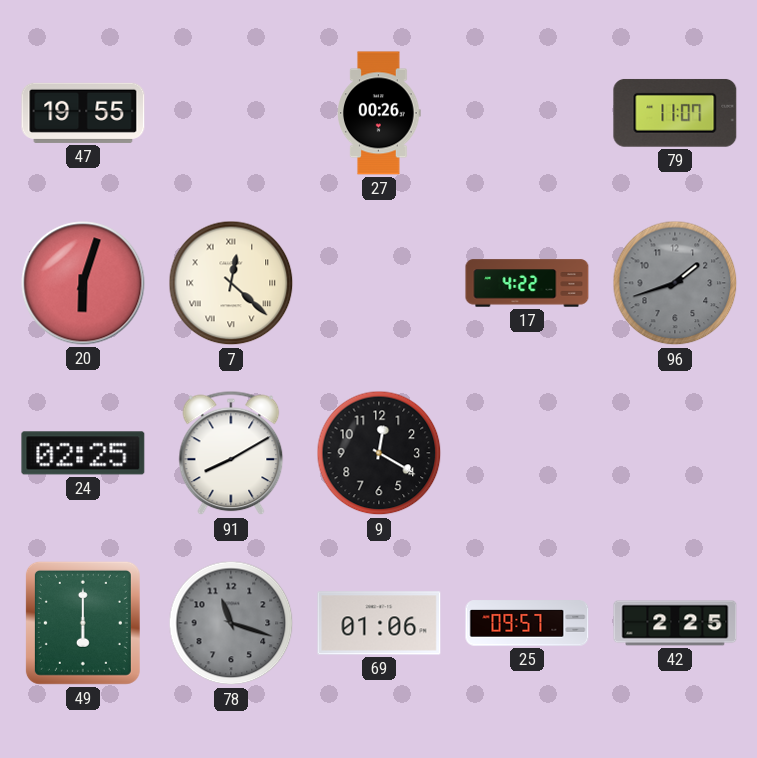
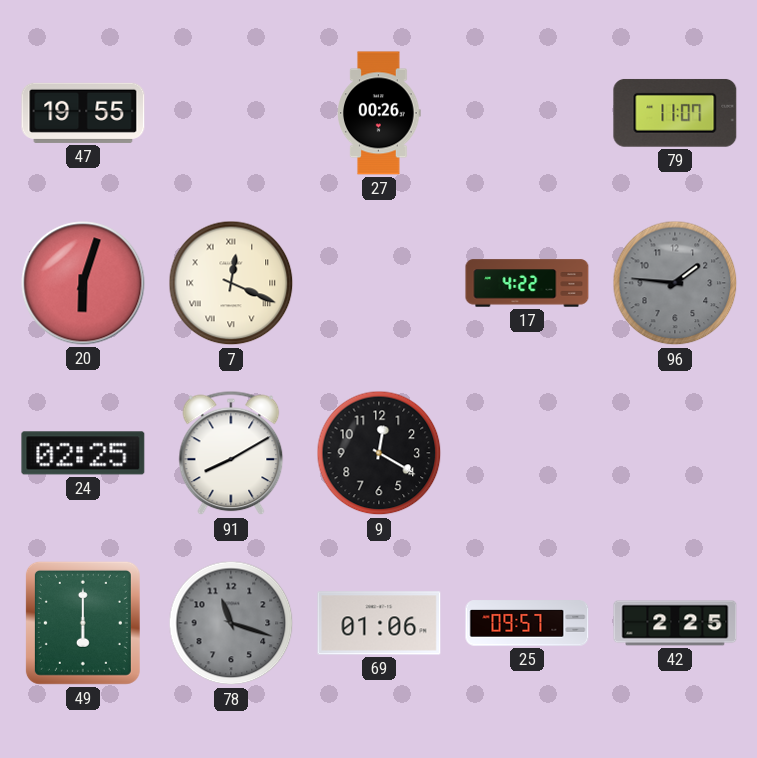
7: 12:22 -> 12:19 (231, 283)
96: 1:42 -> 1:46 (675, 283)
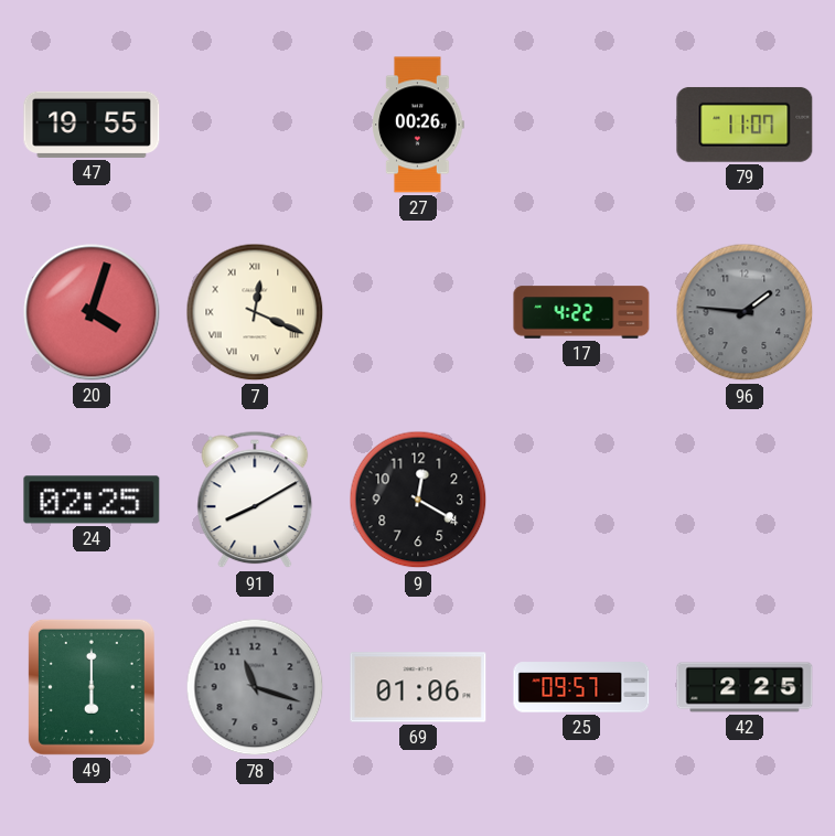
20: 6:03 -> 4:03 (92, 312)
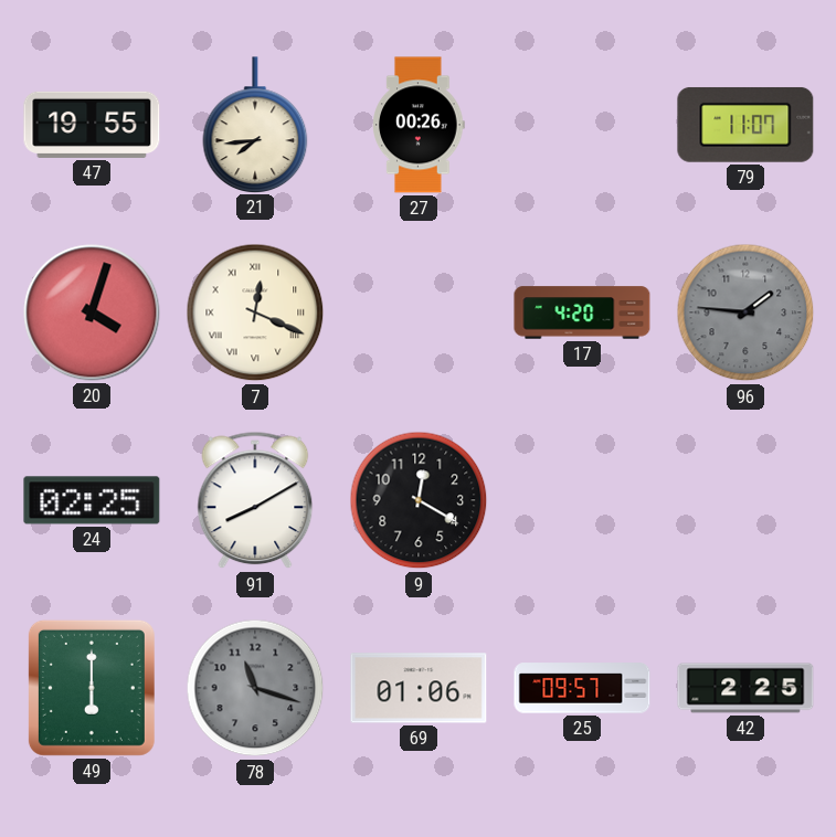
21: none -> 7:44 (255, 125)
17: 4:22 -> 4:20 (582, 312)
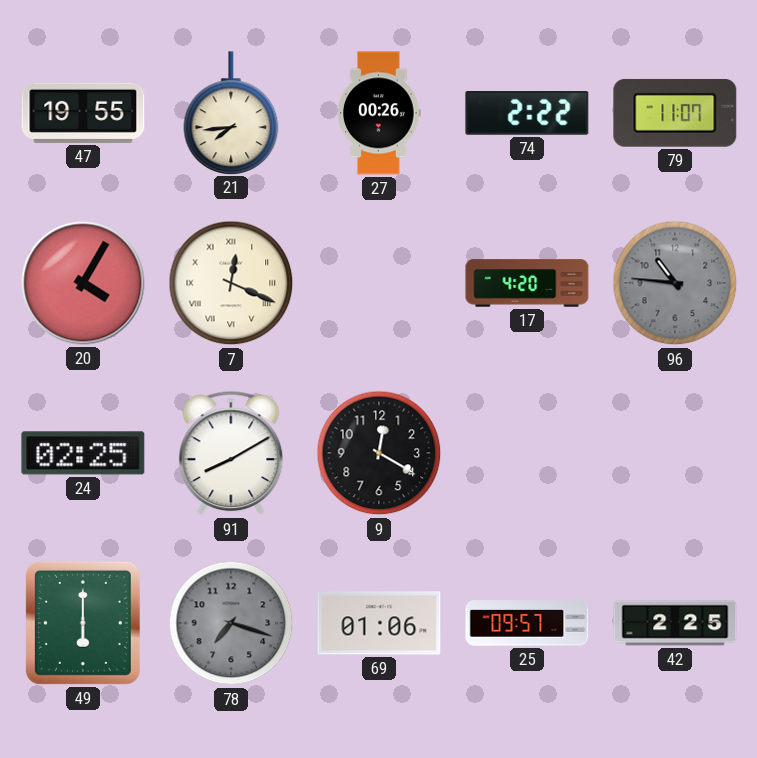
74: none -> 2:22 (527, 114)
20: 4:03 -> 4:05 (83, 283)
96: 1:46 -> 10:46 (675, 283)
78: 11:18 -> 7:18 (231, 623)
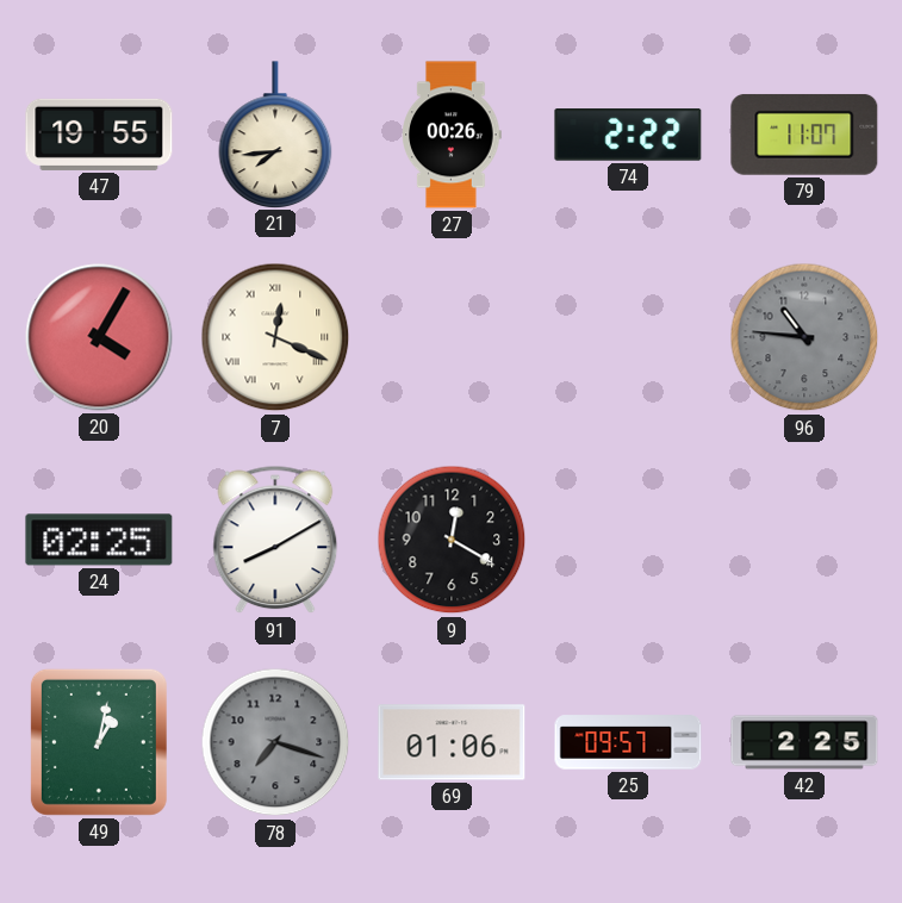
17: 4:20 -> none (527, 283)
49: 6:00 -> 1:02 (99, 742)
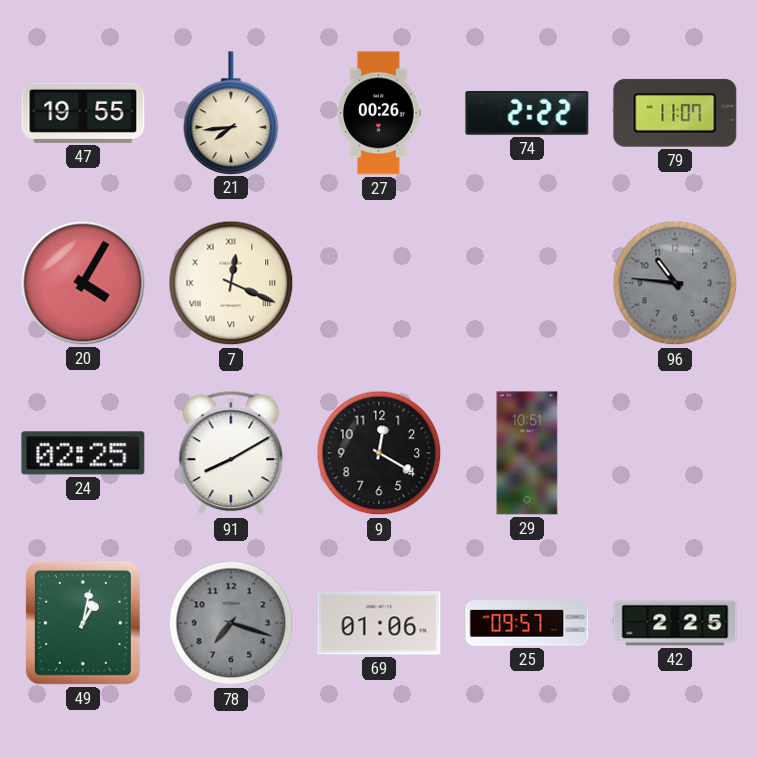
29: none -> 10:51 (527, 453)
